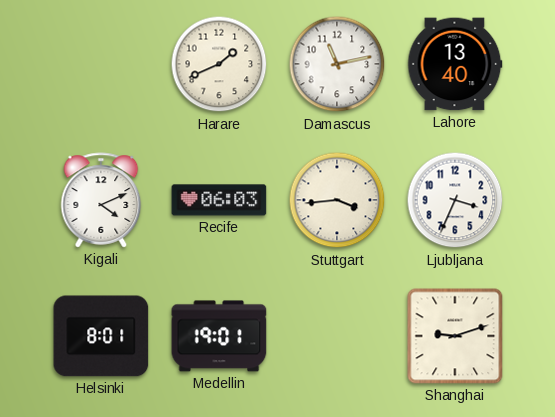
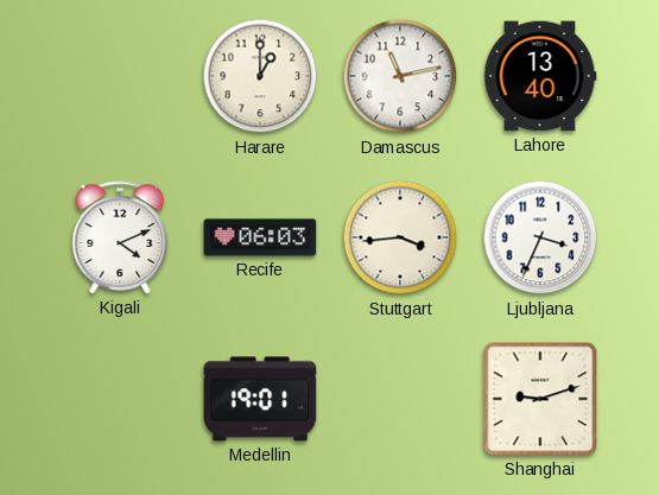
Harare: 1:41 -> 1:00 (260, 76)
Helsinki: 8:01 -> none (101, 336)
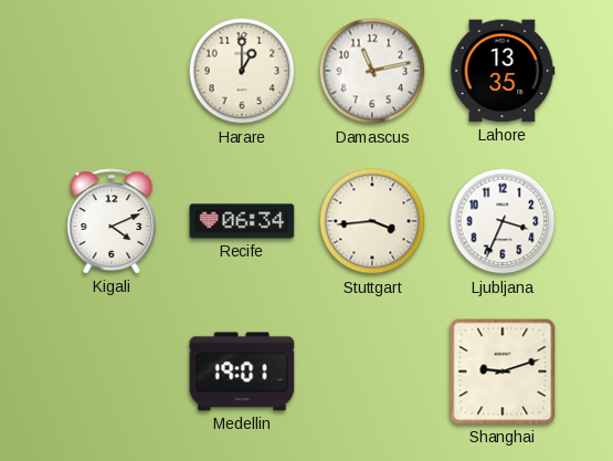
Lahore: 13:40 -> 13:35 (503, 71)
Recife: 06:03 -> 06:34 (242, 221)
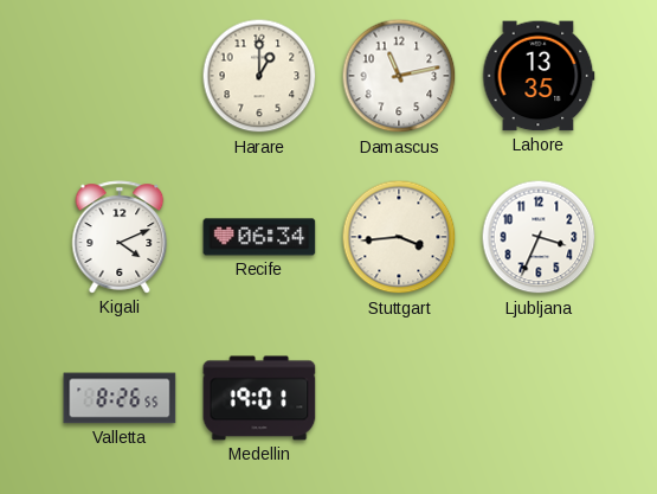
Valletta: none -> 8:26 (120, 398)
Shanghai: 9:12 -> none (503, 371)
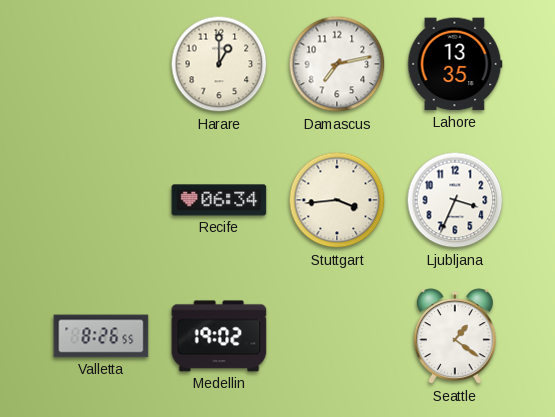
Damascus: 11:13 -> 7:13 (337, 64)
Kigali: 4:11 -> none (120, 237)
Medellin: 19:01 -> 19:02 (219, 336)
Seattle: none -> 1:21 (455, 337)
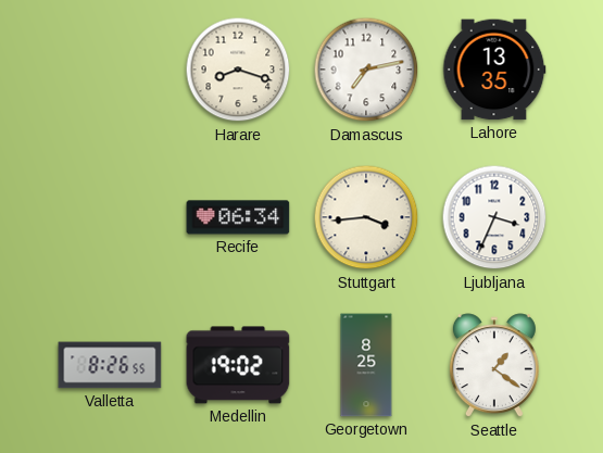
Harare: 1:00 -> 8:18 (238, 70)
Georgetown: none -> 8:25 (366, 365)
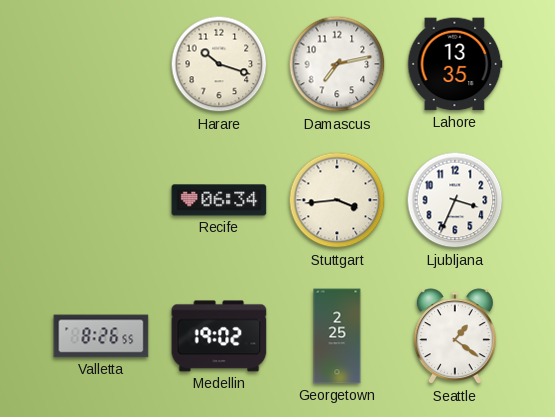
Harare: 8:18 -> 10:18 (219, 64)
Georgetown: 8:25 -> 2:25 (337, 336)
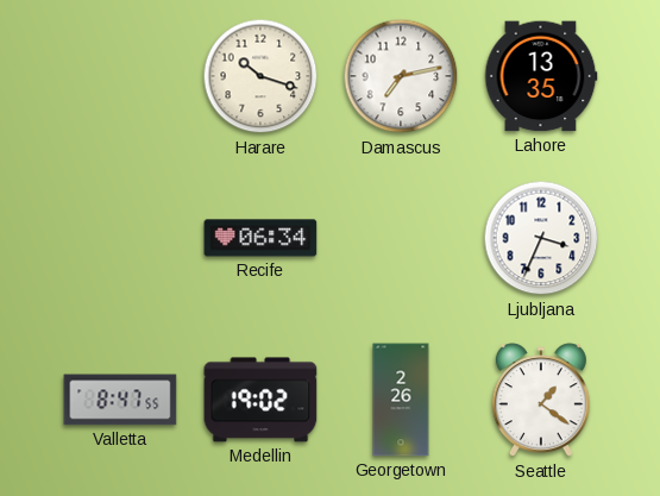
Stuttgart: 3:44 -> none (337, 200)
Valletta: 8:26 -> 8:47 (120, 400)
Georgetown: 2:25 -> 2:26 (401, 400)
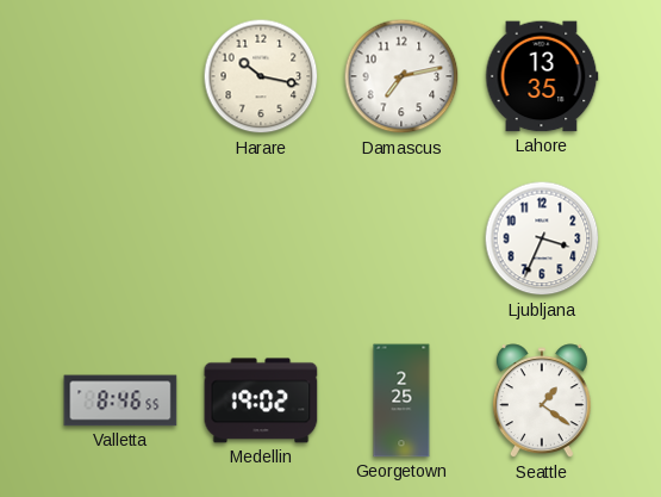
Harare: 10:18 -> 10:17 (261, 76)
Recife: 06:34 -> none (260, 238)
Valletta: 8:47 -> 8:46 (120, 400)
Georgetown: 2:26 -> 2:25 (401, 400)
